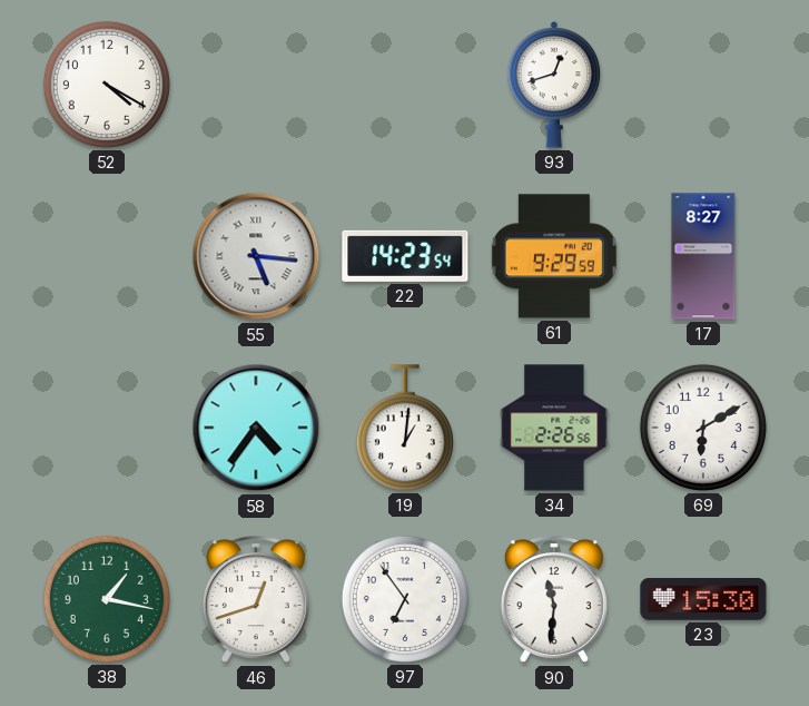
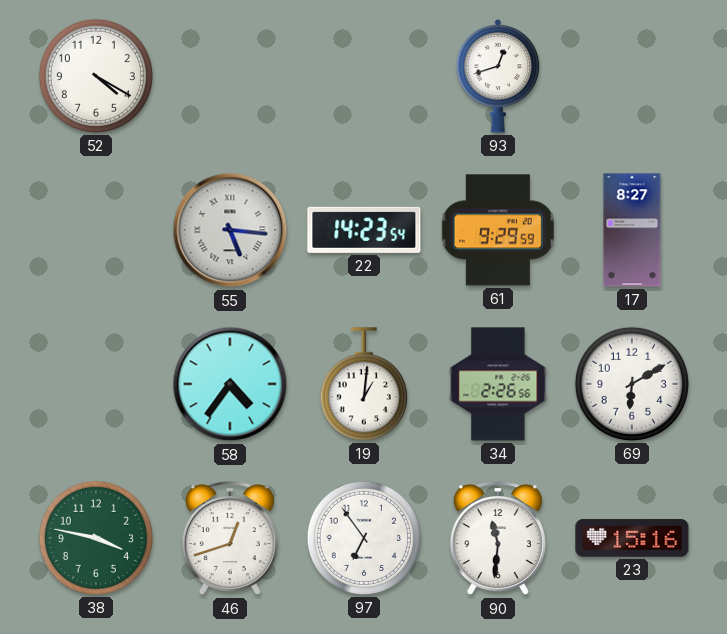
38: 1:17 -> 3:47 (96, 538)
23: 15:30 -> 15:16 (632, 538)
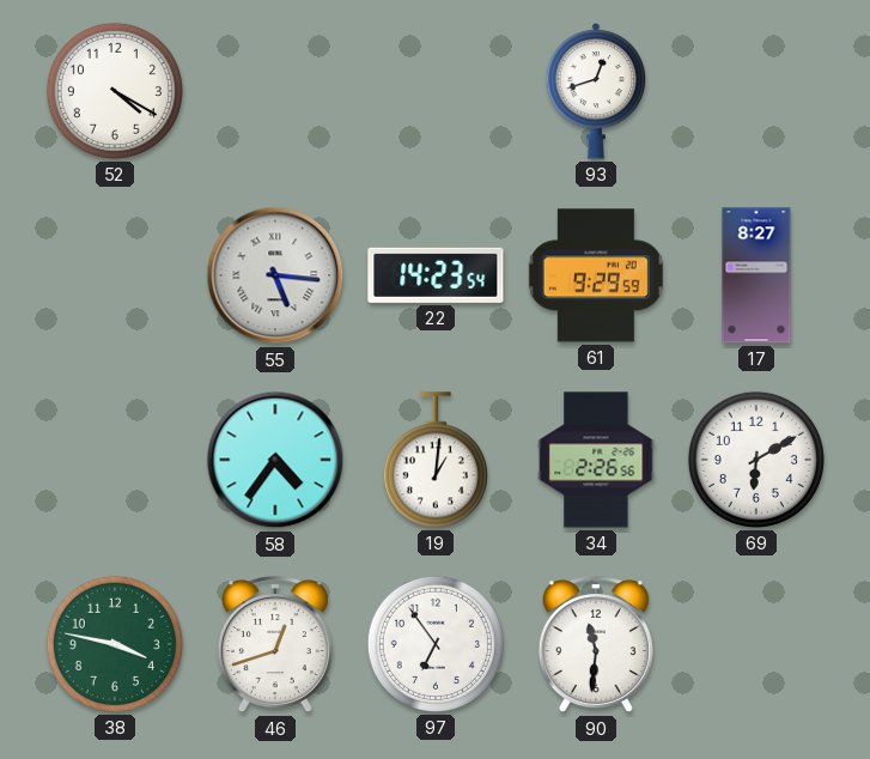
23: 15:16 -> none (632, 538)
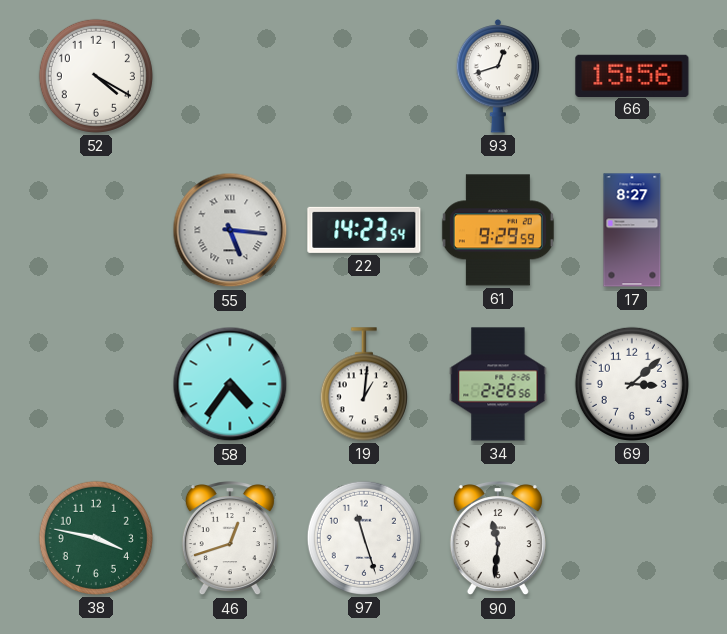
66: none -> 15:56 (632, 75)
69: 6:10 -> 3:08 (632, 384)
97: 6:54 -> 11:27 (364, 538)
